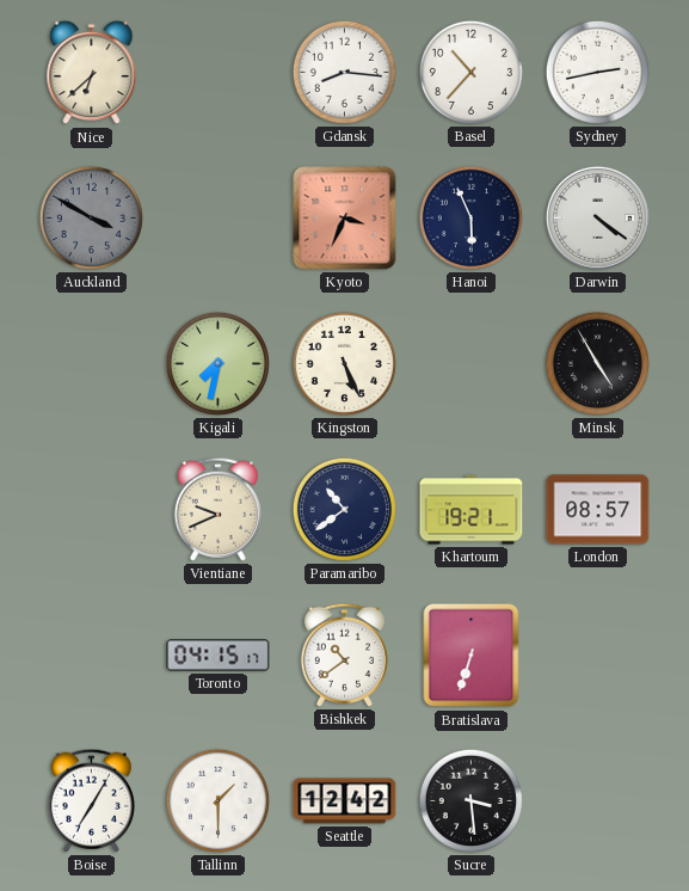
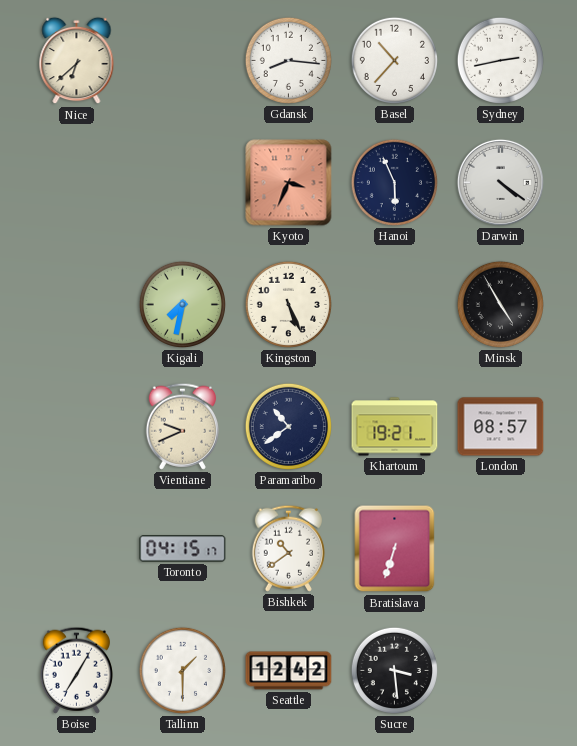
Auckland: 3:50 -> none (91, 217)
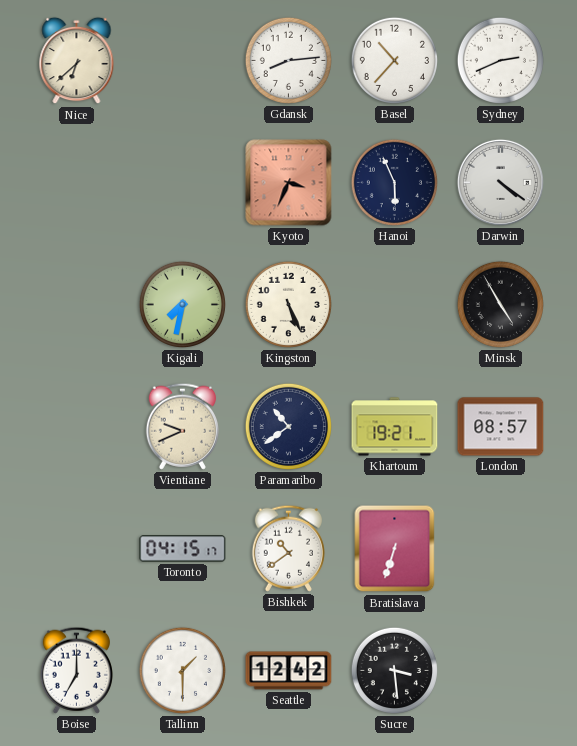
Gdansk: 8:16 -> 8:14 (288, 60)
Sydney: 2:43 -> 2:41 (500, 60)
Boise: 7:05 -> 7:00 (76, 670)
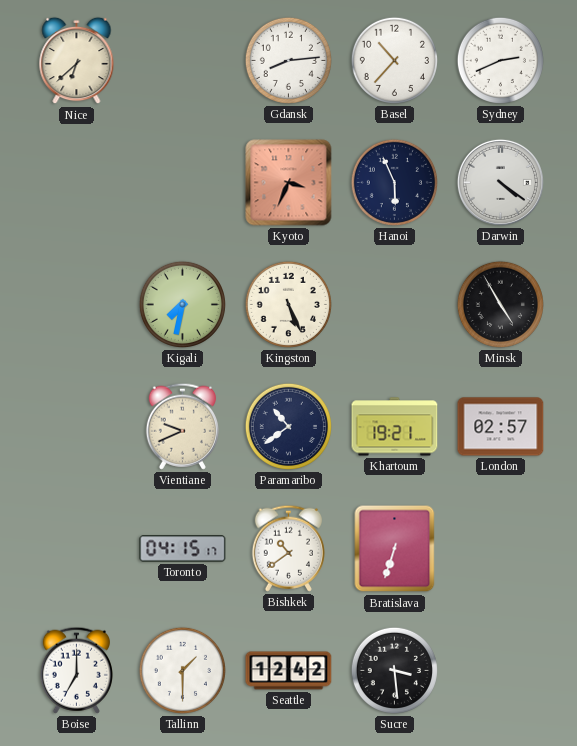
London: 08:57 -> 02:57 (501, 427)
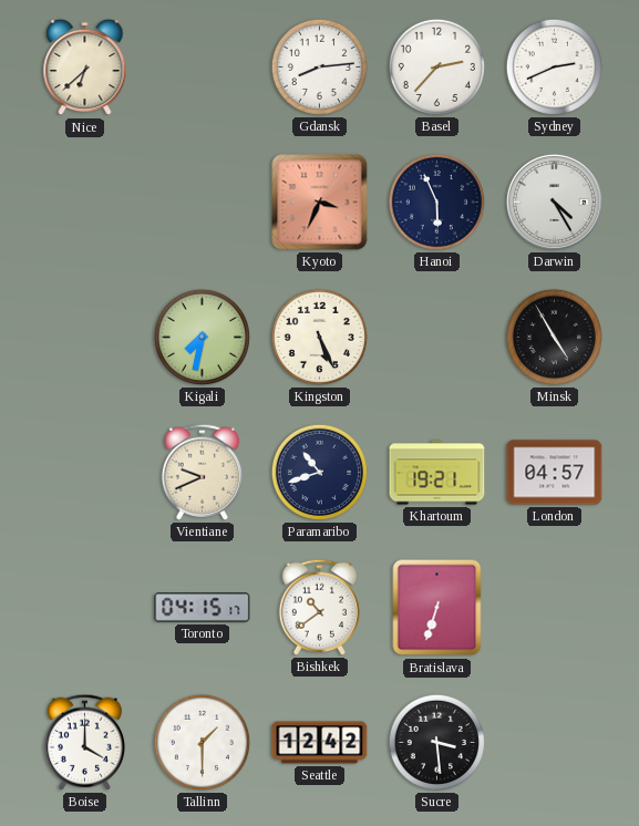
Basel: 10:37 -> 2:37 (436, 66)
Darwin: 4:21 -> 4:25 (554, 202)
Paramaribo: 10:39 -> 10:42 (319, 472)
London: 02:57 -> 04:57 (555, 473)
Boise: 7:00 -> 4:00 (84, 742)
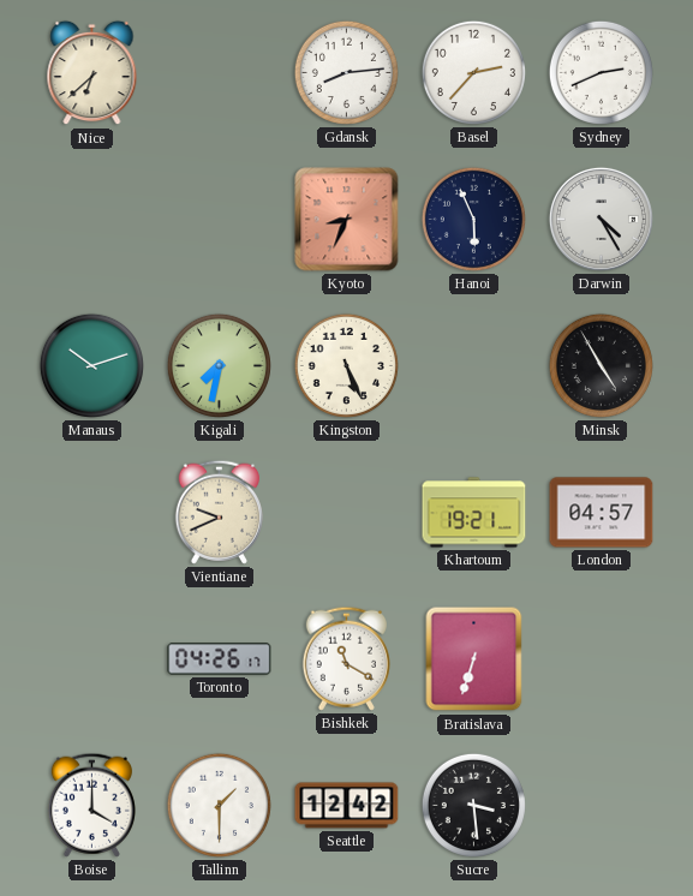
Kyoto: 3:34 -> 8:34 (347, 220)
Manaus: none -> 10:12 (91, 365)
Paramaribo: 10:42 -> none (319, 472)
Toronto: 04:15 -> 04:26 (220, 659)
Bishkek: 10:39 -> 11:20 (346, 658)
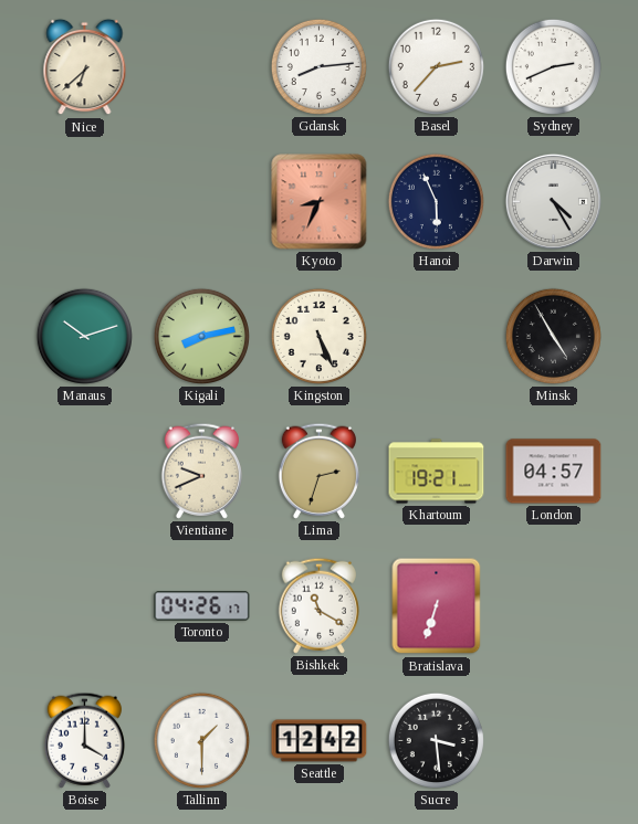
Kigali: 7:32 -> 8:13 (201, 336)
Lima: none -> 2:33 (318, 471)
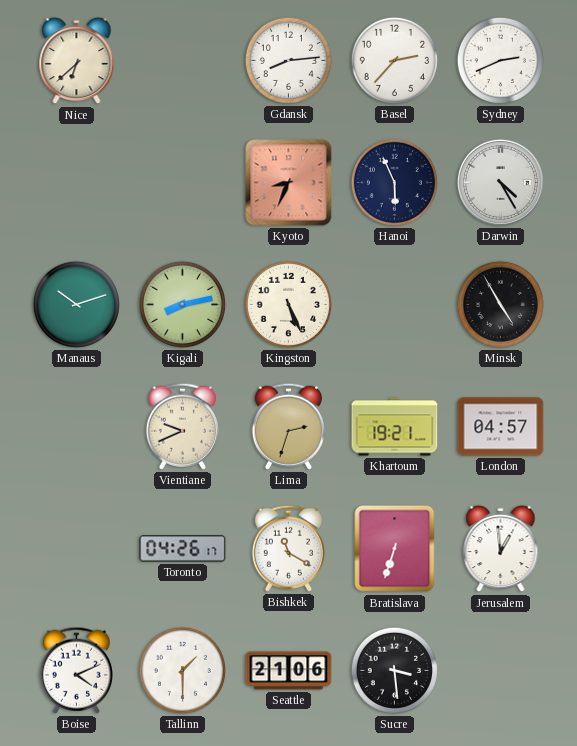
Jerusalem: none -> 12:59 (501, 549)
Boise: 4:00 -> 4:11 (76, 670)
Seattle: 12:42 -> 21:06 (289, 671)
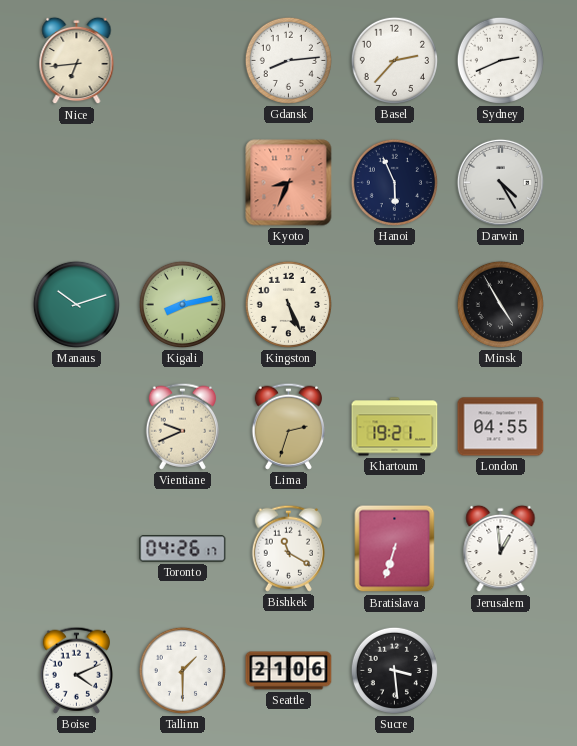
Nice: 6:38 -> 6:44 (77, 61)
London: 04:57 -> 04:55 (501, 427)
